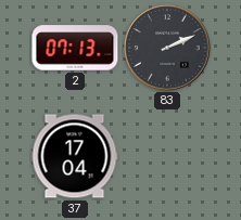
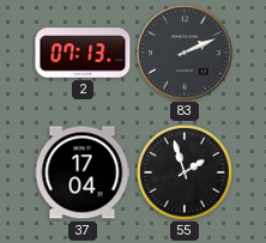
55: none -> 1:57 (185, 172)
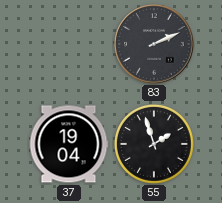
2: 07:13 -> none (83, 53)
37: 17:04 -> 19:04 (69, 144)
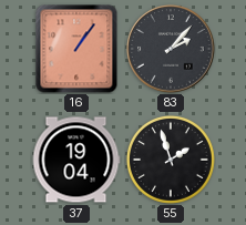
16: none -> 1:06 (76, 49)
83: 2:11 -> 2:07 (171, 49)
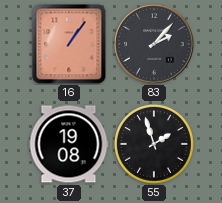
37: 19:04 -> 19:08 (69, 144)
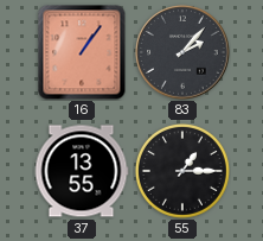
37: 19:08 -> 13:55 (82, 171)
55: 1:57 -> 1:15 (182, 171)
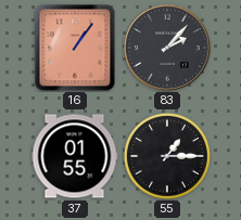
37: 13:55 -> 01:55 (75, 156)
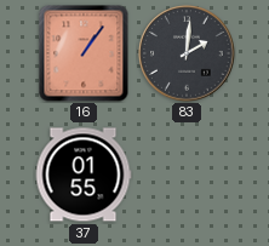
83: 2:07 -> 2:01 (187, 53)
55: 1:15 -> none (167, 156)
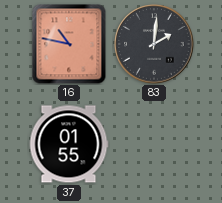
16: 1:06 -> 10:47 (69, 44)
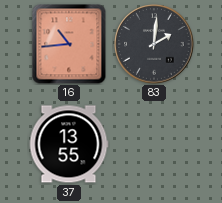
16: 10:47 -> 10:44 (69, 44)
37: 01:55 -> 13:55 (69, 144)
